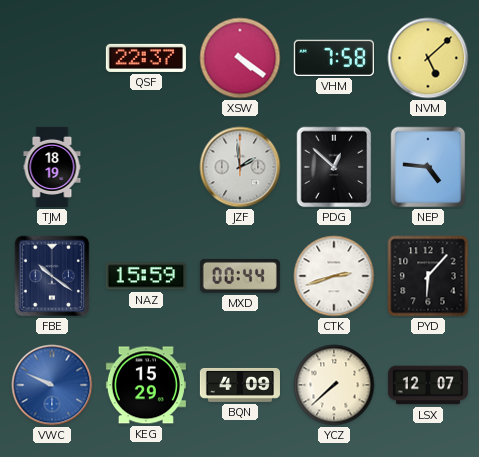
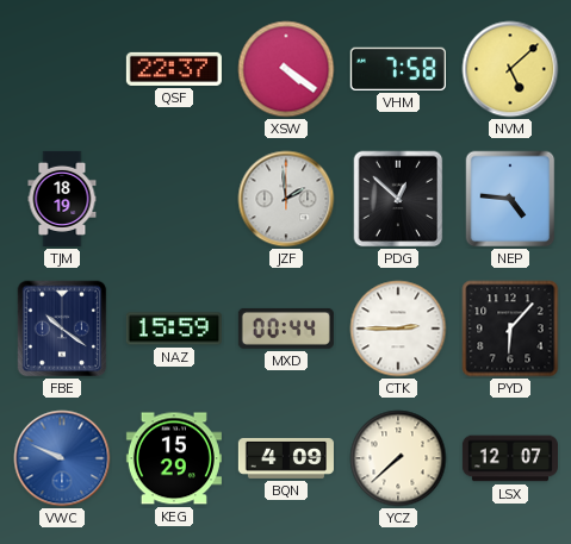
CTK: 2:42 -> 2:45 (398, 329)
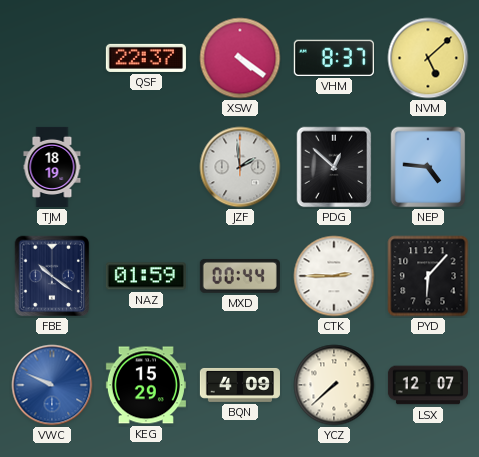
VHM: 7:58 -> 8:37 (334, 58)
NAZ: 15:59 -> 01:59 (146, 276)
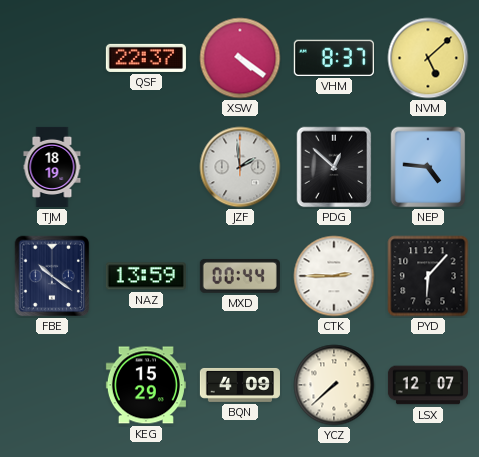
NAZ: 01:59 -> 13:59 (146, 276)
VWC: 9:49 -> none (52, 385)
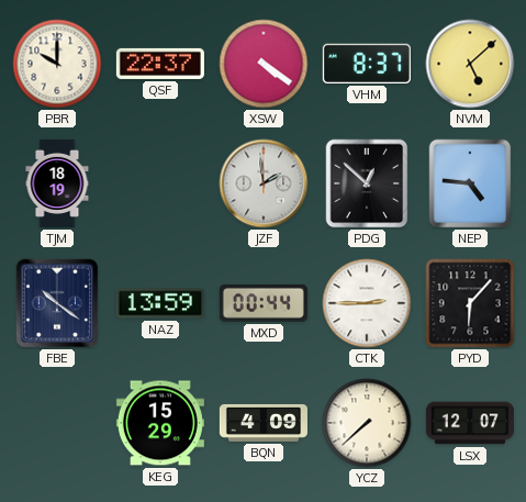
PBR: none -> 10:00 (57, 64)
